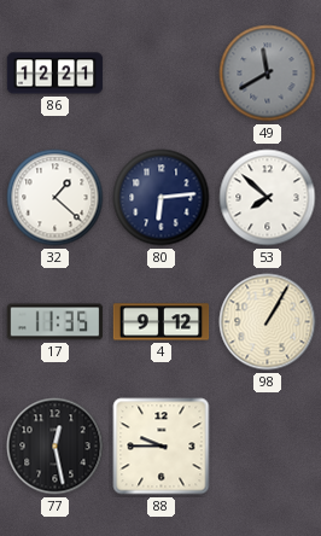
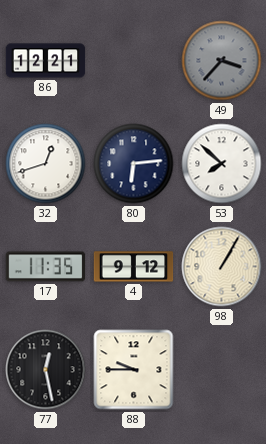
49: 11:40 -> 3:37 (222, 61)
32: 1:22 -> 12:42 (46, 164)
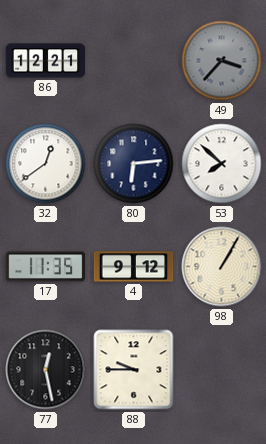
32: 12:42 -> 12:39 (46, 164)
